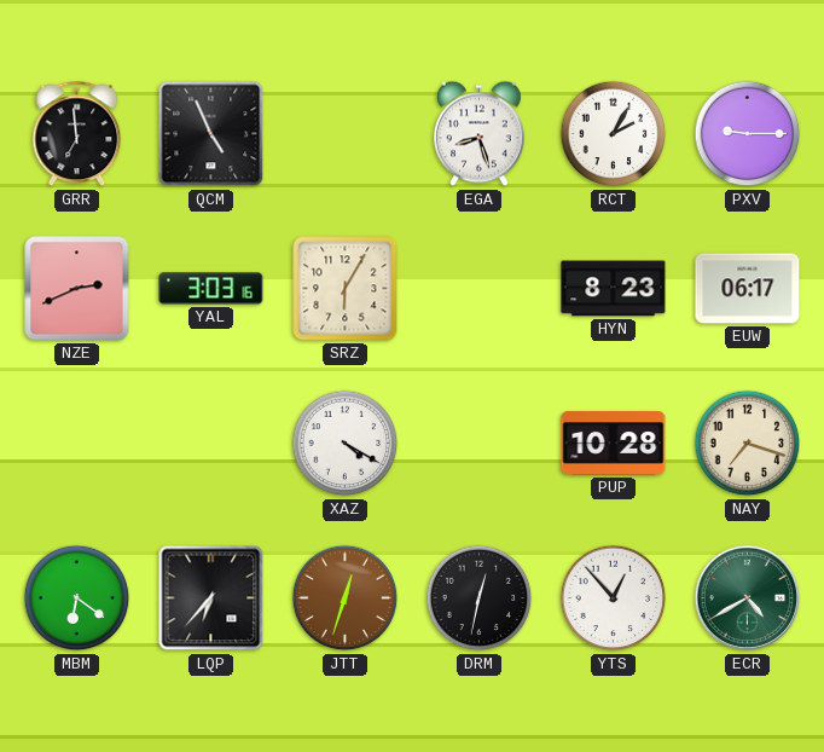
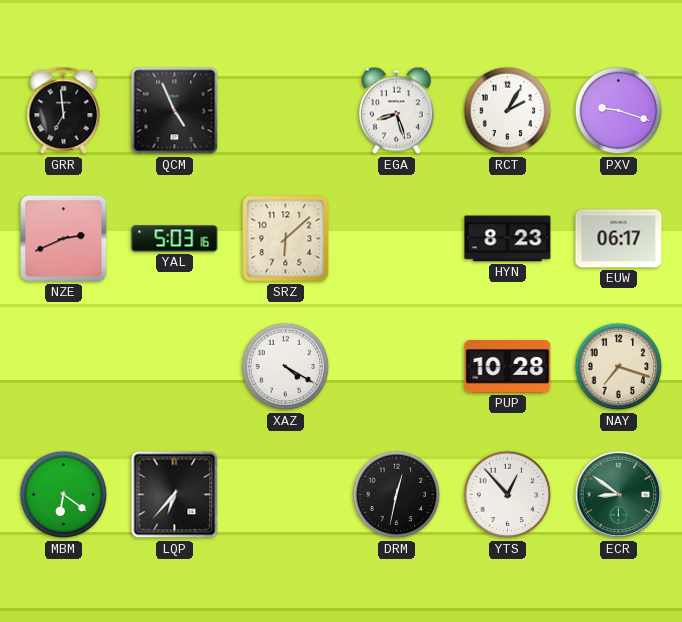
PXV: 9:15 -> 9:18 (619, 111)
YAL: 3:03 -> 5:03 (175, 239)
SRZ: 6:05 -> 6:08 (286, 239)
JTT: 12:33 -> none (346, 598)
ECR: 4:40 -> 8:51 (619, 495)
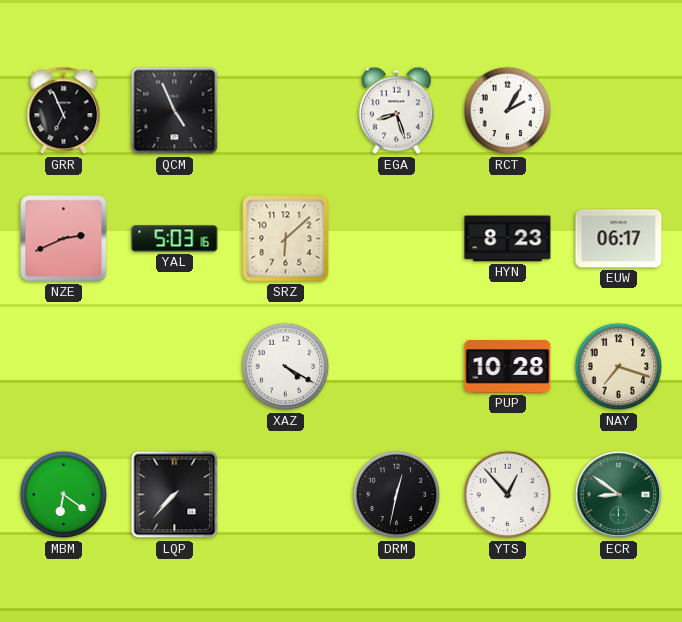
GRR: 6:59 -> 6:56 (64, 111)
PXV: 9:18 -> none (619, 111)
LQP: 6:37 -> 7:37 (175, 495)
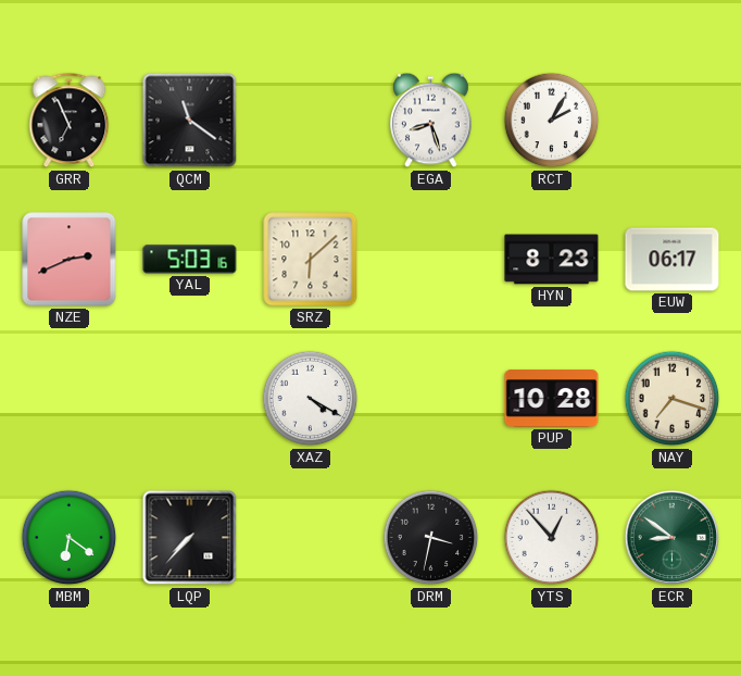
QCM: 4:56 -> 11:21 (190, 121)
DRM: 12:32 -> 3:32 (431, 538)
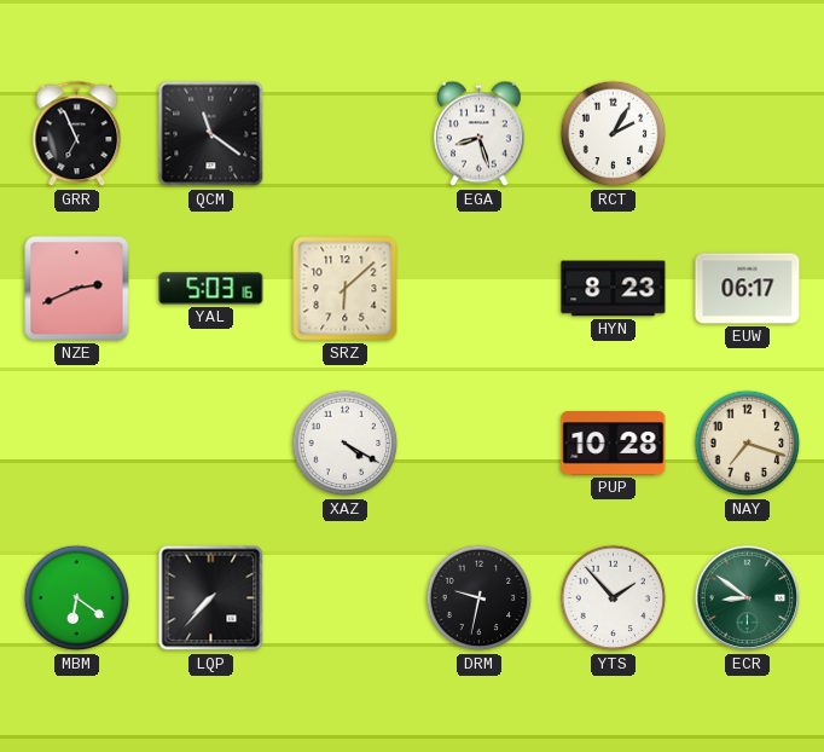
DRM: 3:32 -> 9:32 (480, 598)
YTS: 12:53 -> 1:53 (614, 598)
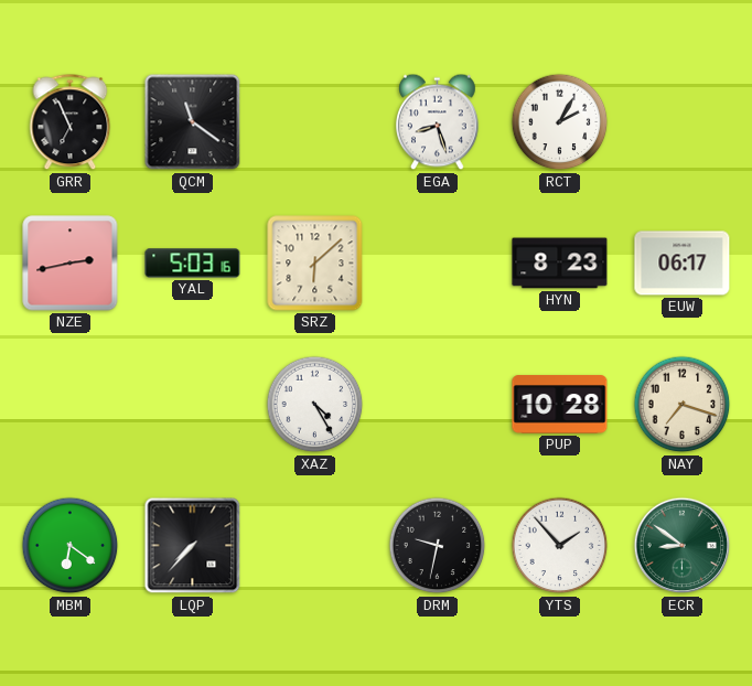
NZE: 2:41 -> 2:43 (71, 264)
XAZ: 4:20 -> 4:25 (315, 405)
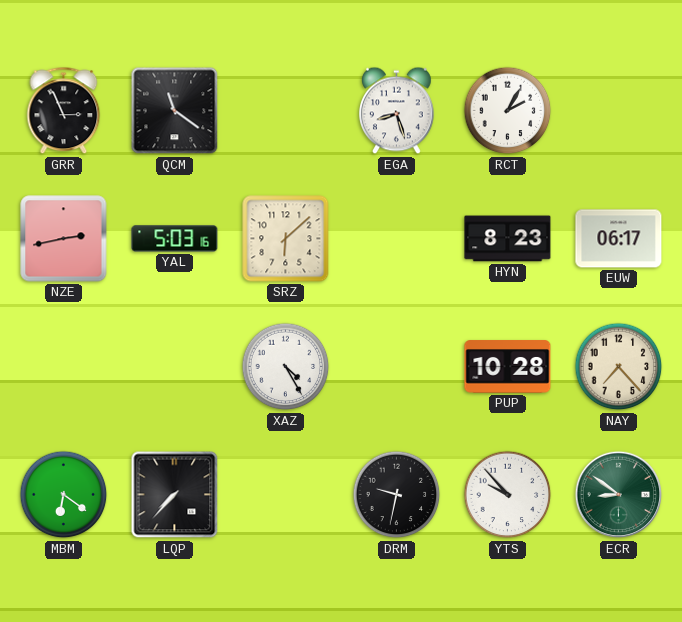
GRR: 6:56 -> 2:56 (64, 111)
NAY: 7:18 -> 7:23 (619, 367)
YTS: 1:53 -> 9:53 (508, 495)
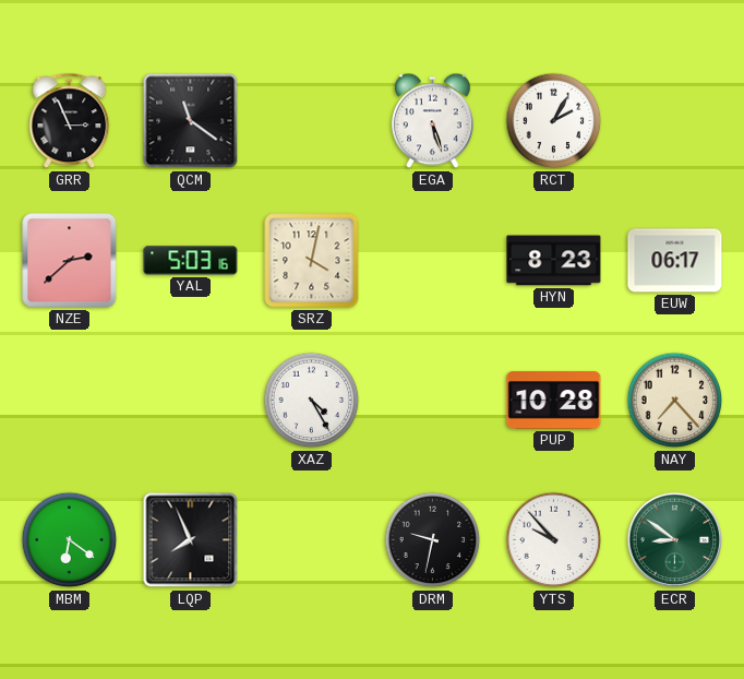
EGA: 8:27 -> 5:27 (433, 121)
NZE: 2:43 -> 2:38 (70, 261)
SRZ: 6:08 -> 4:02 (312, 261)
LQP: 7:37 -> 7:56 (191, 540)
